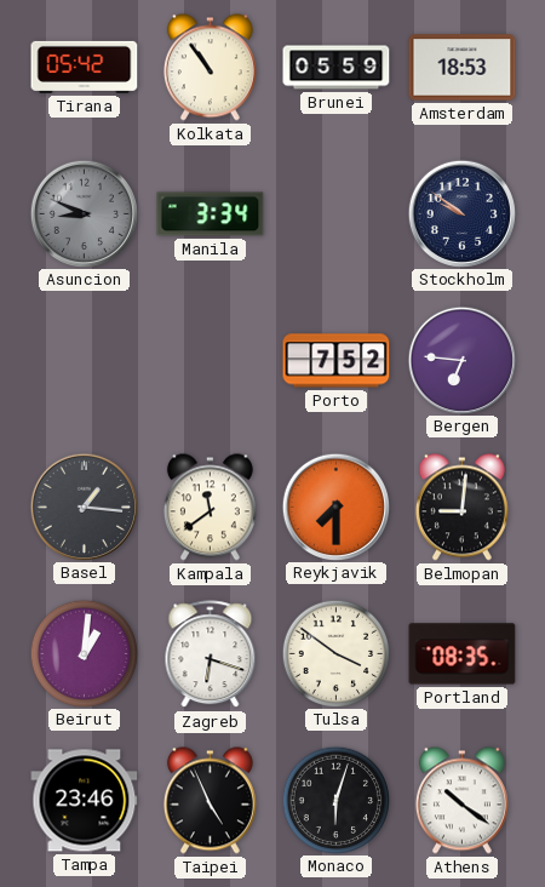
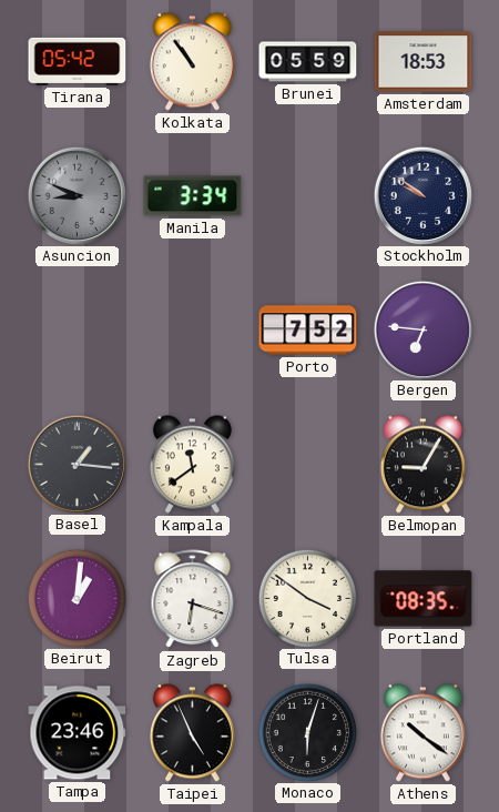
Reykjavik: 7:30 -> none (335, 507)
Belmopan: 9:01 -> 9:05 (422, 465)
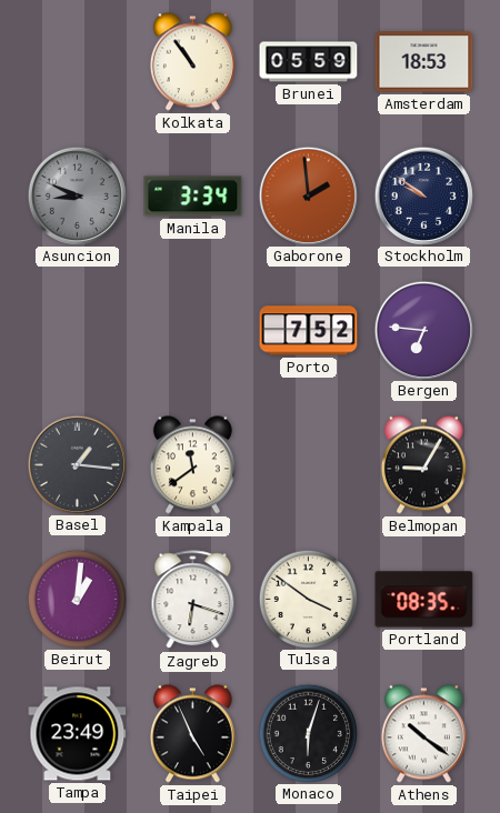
Tirana: 05:42 -> none (78, 61)
Gaborone: none -> 1:59 (308, 195)
Tampa: 23:46 -> 23:49 (78, 734)
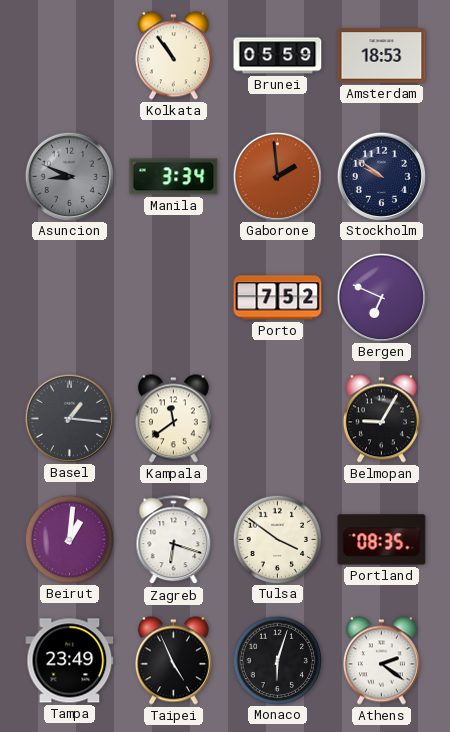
Bergen: 6:46 -> 6:49 (381, 297)
Athens: 10:21 -> 2:21 (381, 661)
